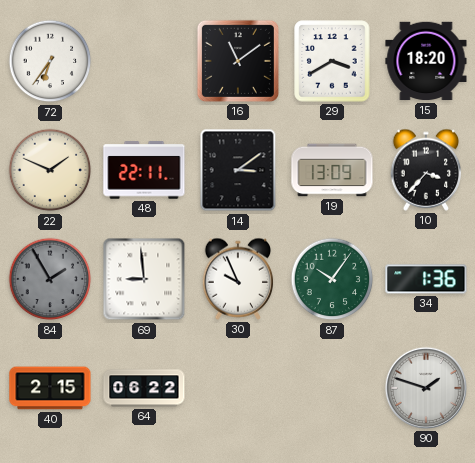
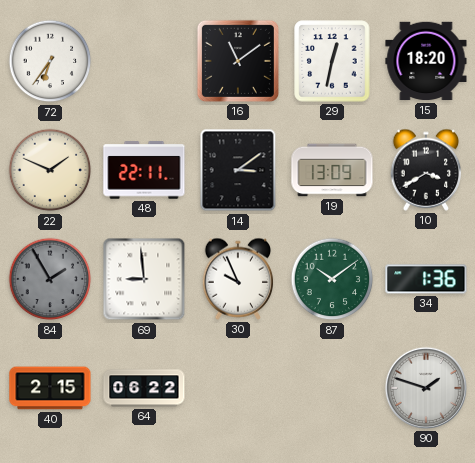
29: 3:40 -> 12:32 (332, 61)
10: 3:37 -> 3:40 (426, 170)
87: 10:06 -> 10:09 (332, 279)
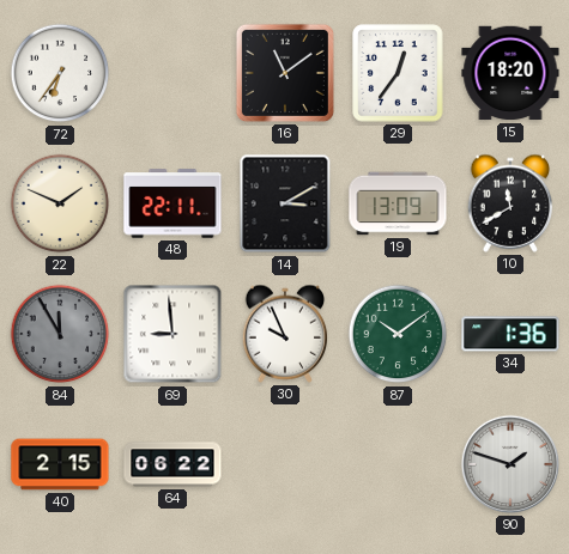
29: 12:32 -> 12:36 (398, 73)
14: 3:09 -> 3:10 (285, 203)
10: 3:40 -> 11:40 (510, 203)
84: 1:55 -> 11:55 (60, 334)
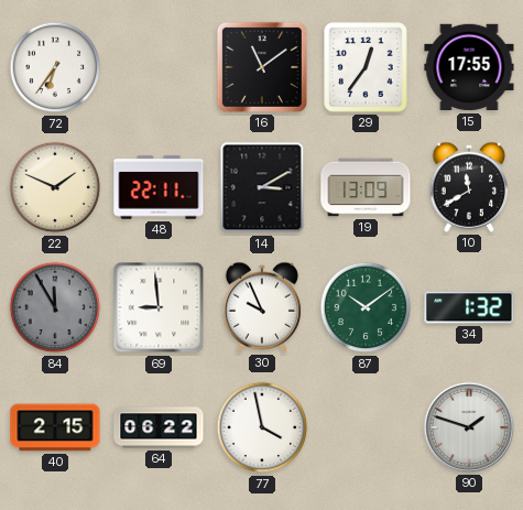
15: 18:20 -> 17:55 (469, 67)
34: 1:36 -> 1:32 (469, 307)
77: none -> 3:58 (262, 427)
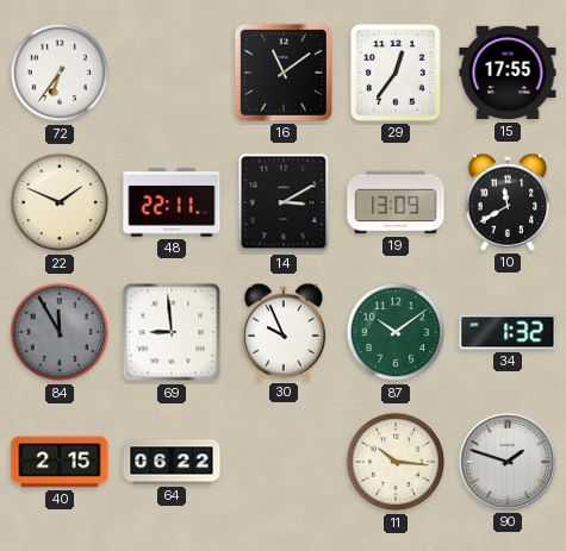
77: 3:58 -> none (262, 427)
11: none -> 10:16 (396, 462)
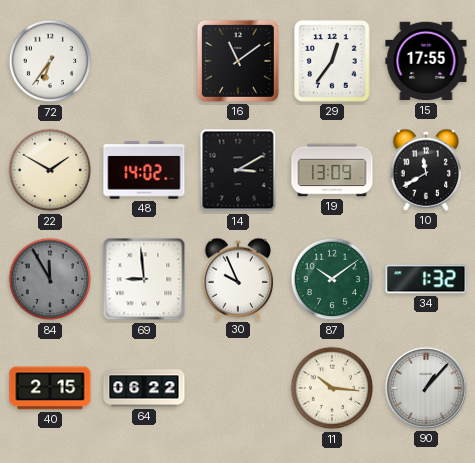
22: 1:49 -> 1:50 (50, 170)
48: 22:11 -> 14:02 (144, 170)
90: 1:48 -> 1:07 (426, 388)
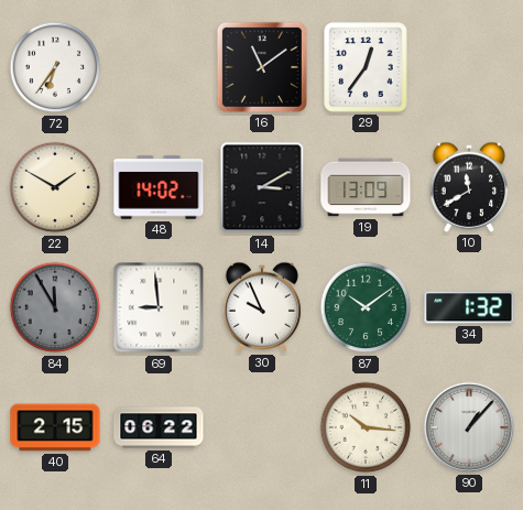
15: 17:55 -> none (426, 61)
